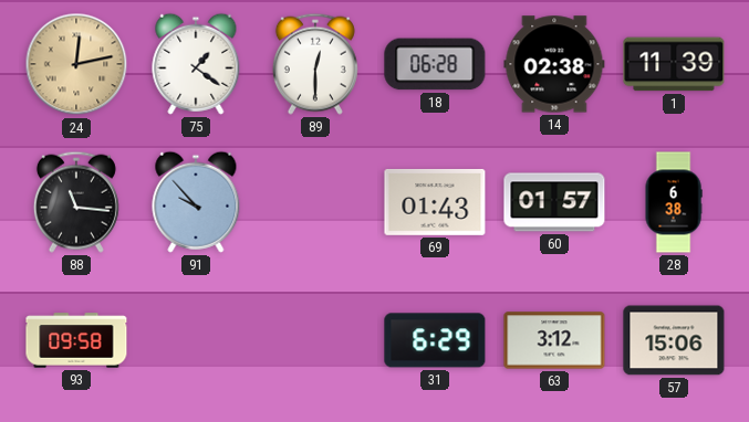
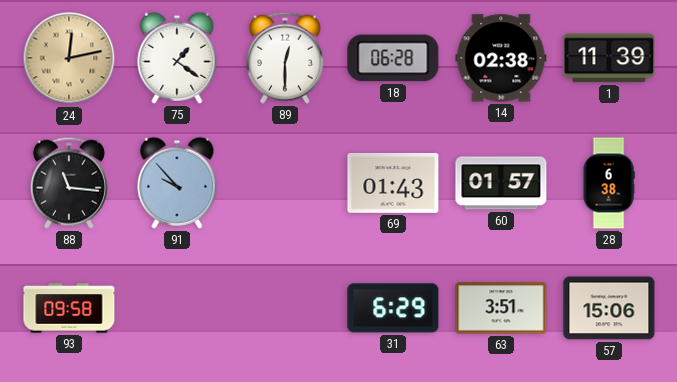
63: 3:12 -> 3:51 (501, 308)
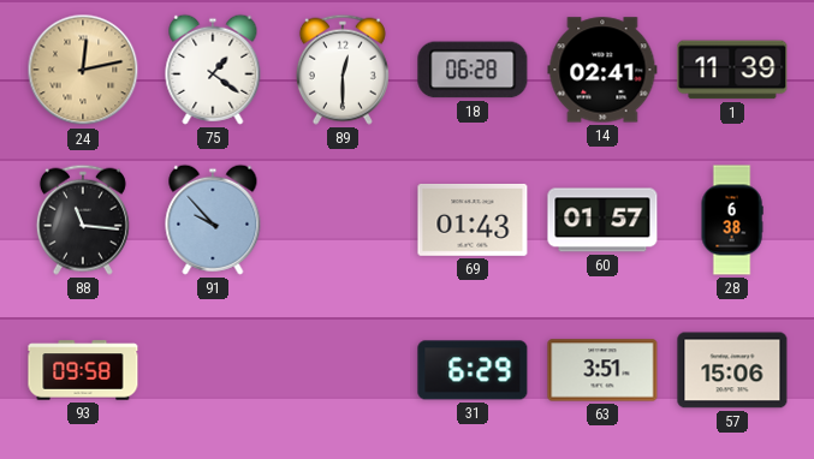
14: 02:38 -> 02:41 (602, 70)
